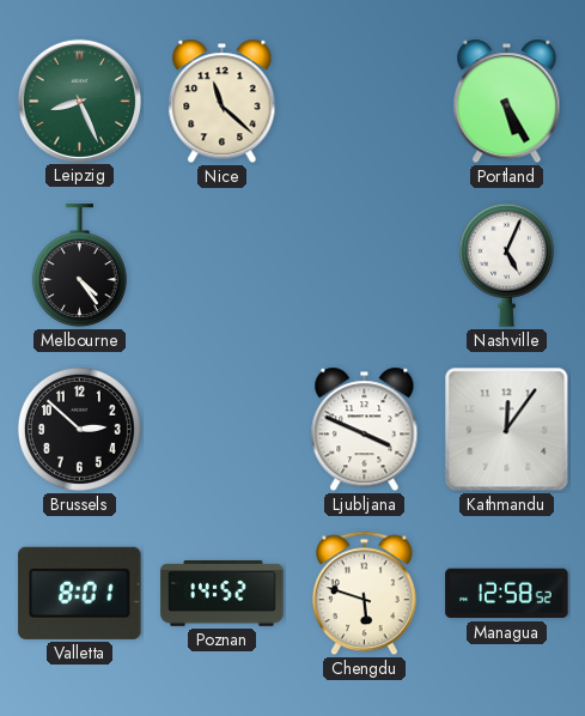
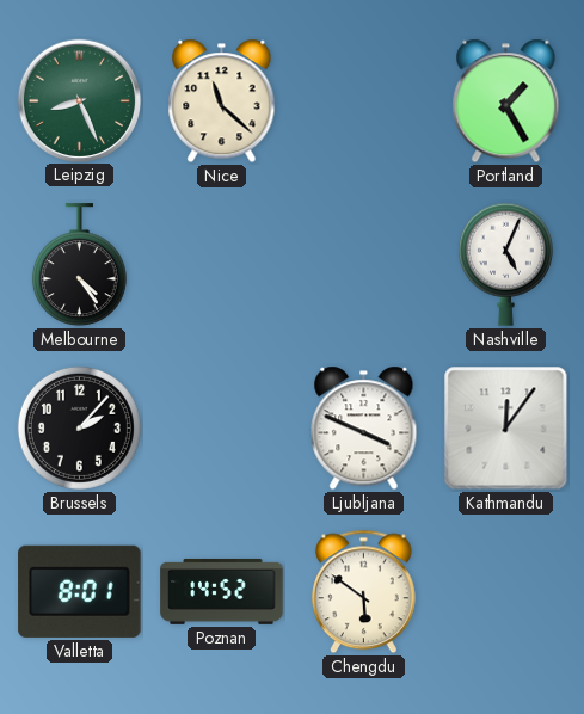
Portland: 5:25 -> 1:25 (506, 101)
Brussels: 2:52 -> 2:07 (79, 427)
Chengdu: 5:48 -> 5:51 (364, 592)
Managua: 12:58 -> none (507, 594)
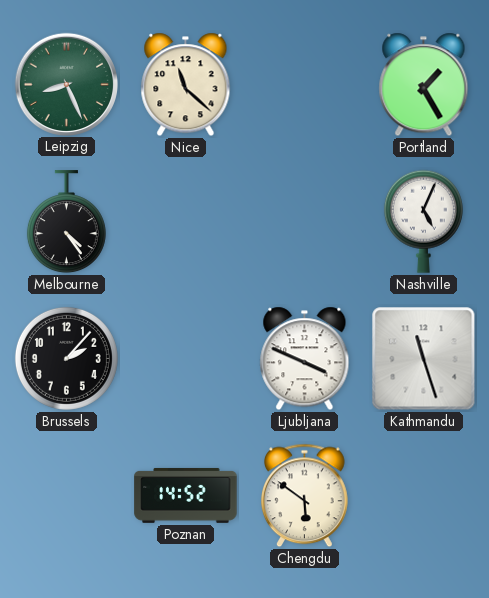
Kathmandu: 12:06 -> 11:27 (424, 359)
Valletta: 8:01 -> none (80, 591)
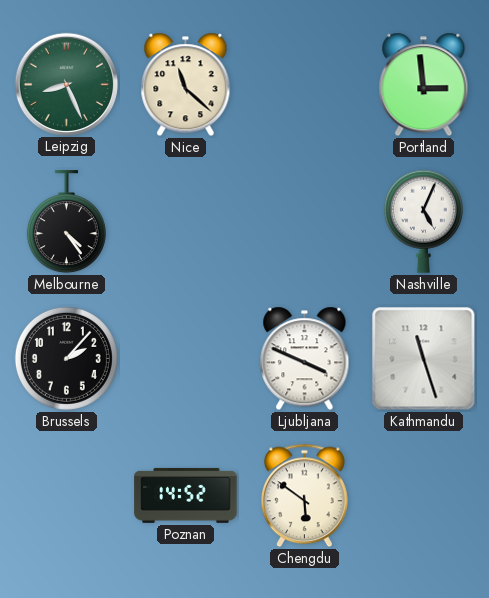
Portland: 1:25 -> 2:59 (424, 85)
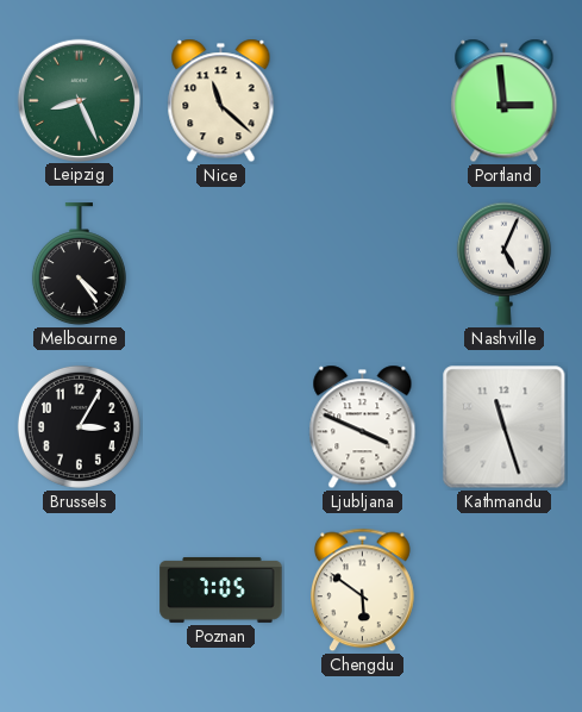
Brussels: 2:07 -> 3:05 (79, 426)
Poznan: 14:52 -> 7:05 (221, 589)
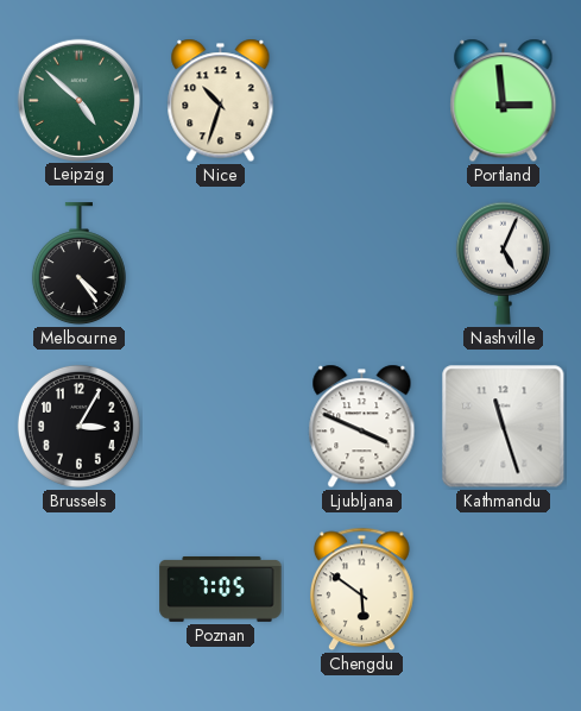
Leipzig: 8:26 -> 4:52 (78, 100)
Nice: 11:22 -> 10:33 (221, 101)
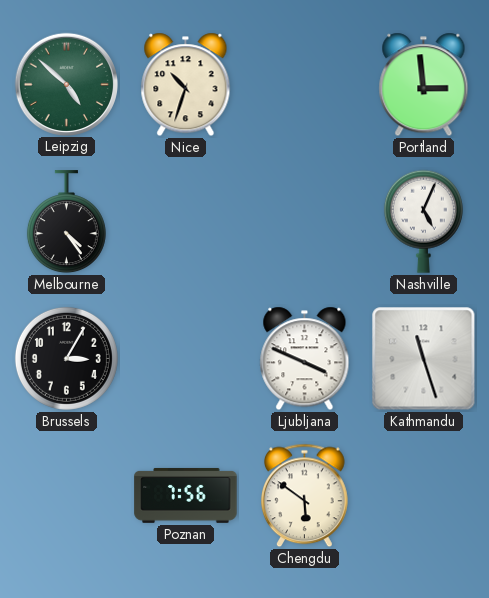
Poznan: 7:05 -> 7:56 (186, 495)
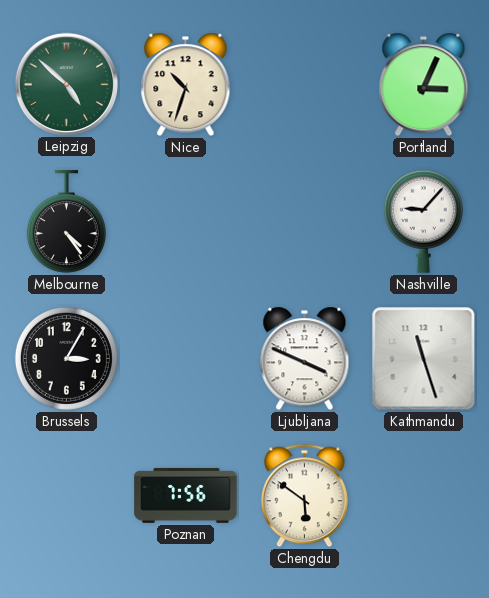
Portland: 2:59 -> 3:04 (424, 85)
Nashville: 5:04 -> 9:07 (423, 221)
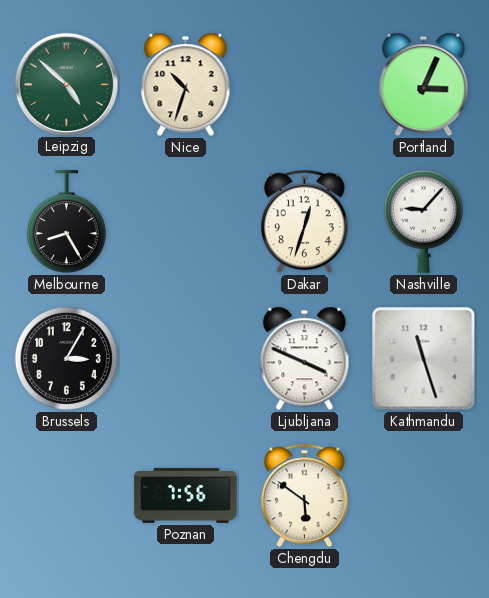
Melbourne: 4:24 -> 8:25 (66, 222)
Dakar: none -> 12:33 (305, 222)
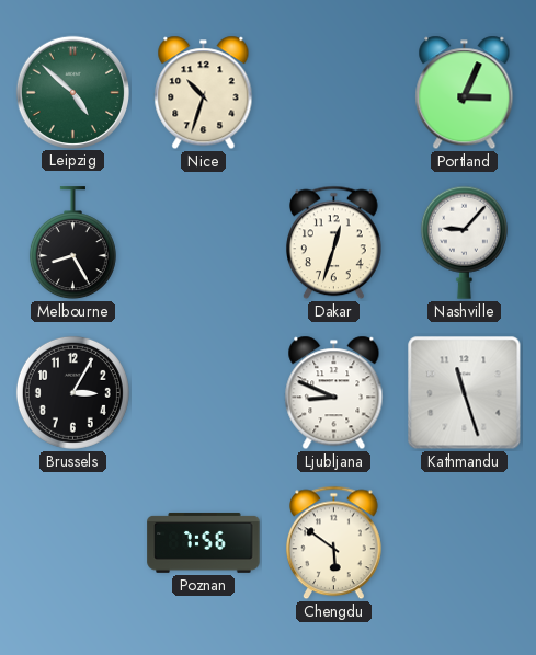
Ljubljana: 3:49 -> 8:49 (334, 393)
